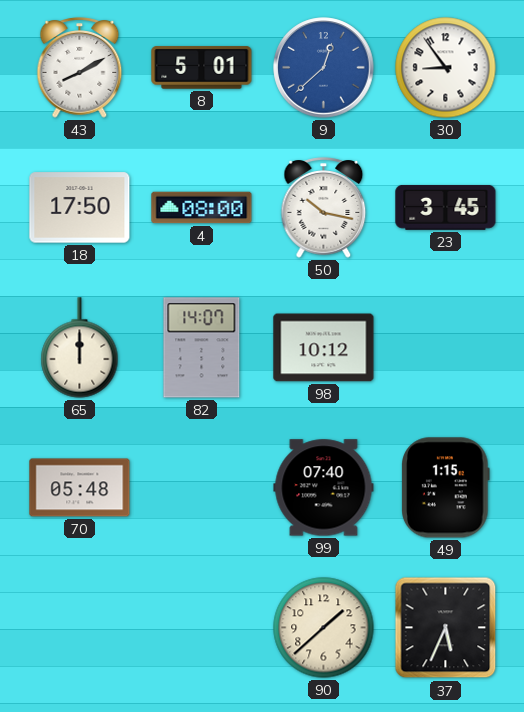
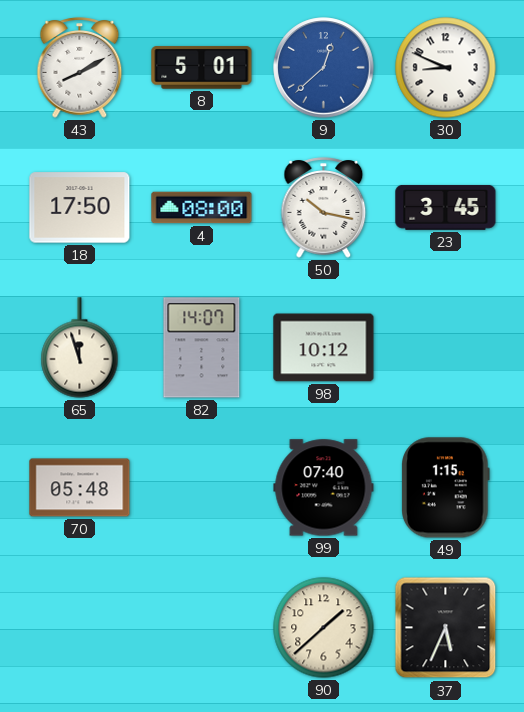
30: 8:54 -> 8:49 (446, 68)
65: 12:00 -> 11:57 (80, 348)
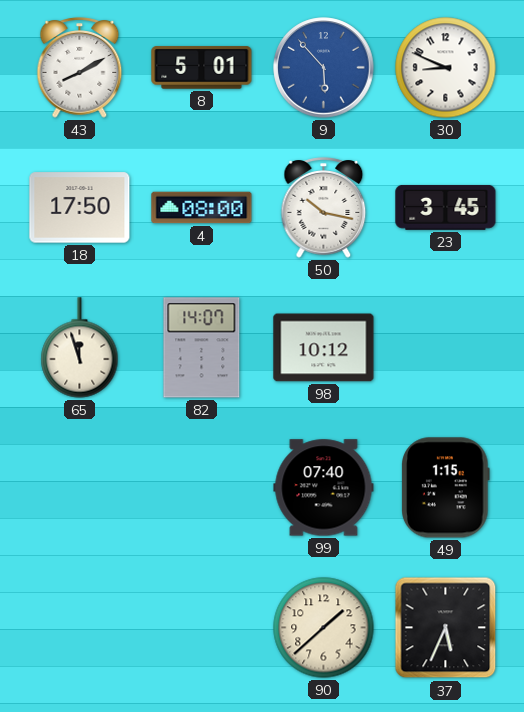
9: 12:38 -> 5:53 (324, 68)
70: 05:48 -> none (80, 488)
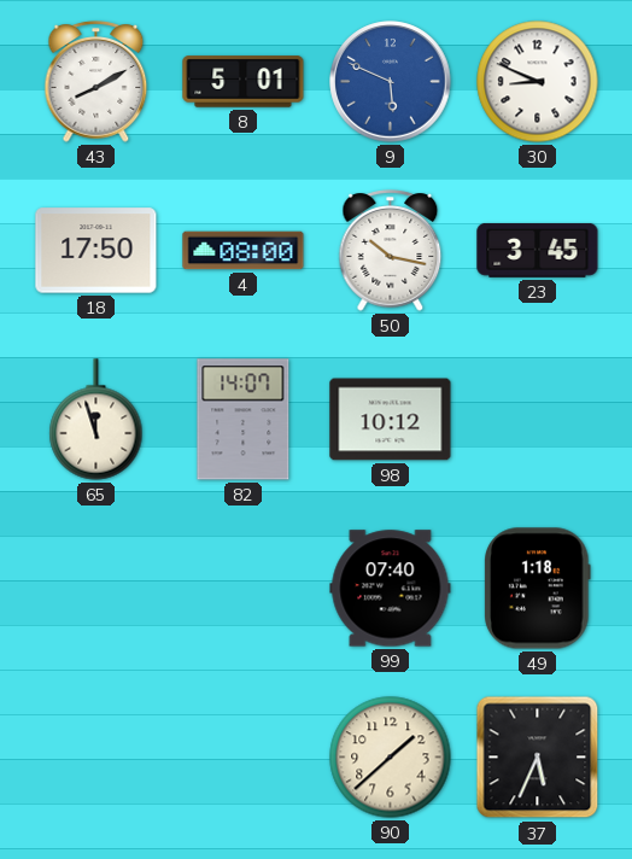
9: 5:53 -> 5:49 (391, 82)
49: 1:15 -> 1:18 (538, 589)
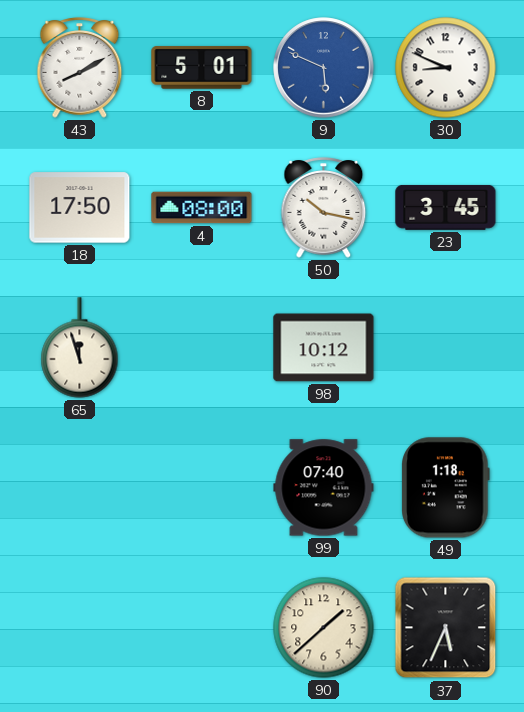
82: 14:07 -> none (244, 420)
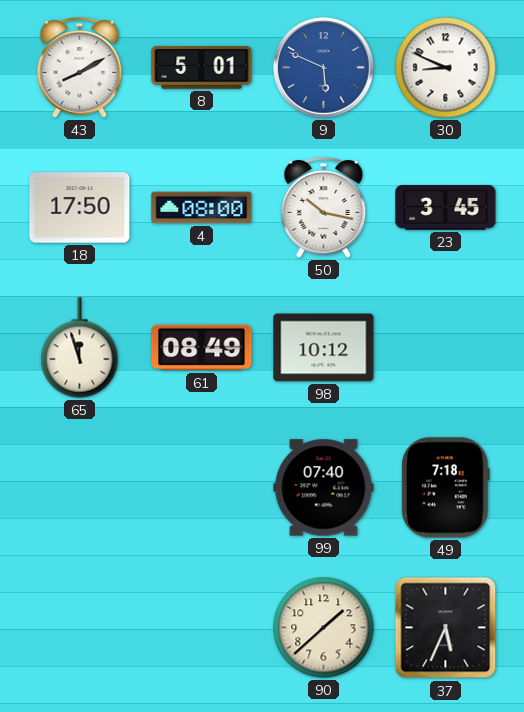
61: none -> 08:49 (202, 348)
49: 1:18 -> 7:18 (446, 488)
